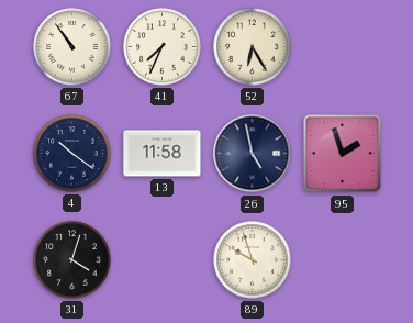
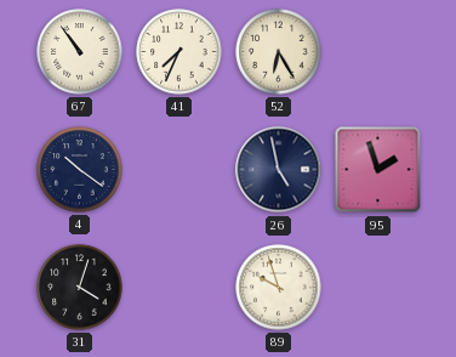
13: 11:58 -> none (163, 154)
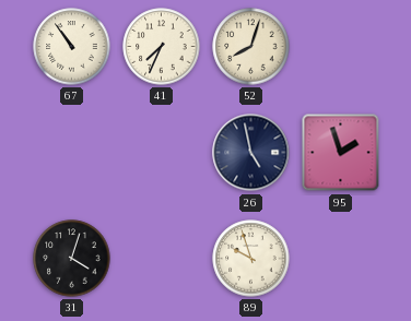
52: 6:25 -> 8:03 (251, 47)
4: 10:21 -> none (80, 170)
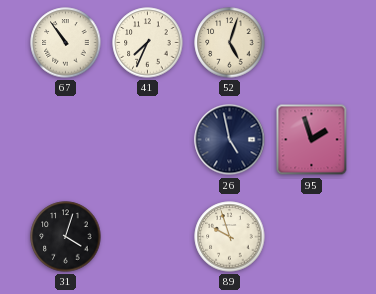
52: 8:03 -> 5:03 (230, 43)
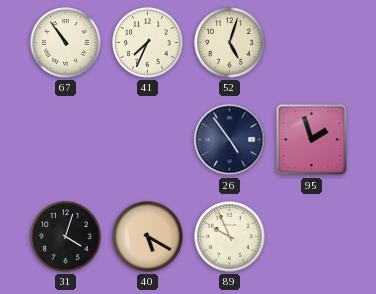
26: 4:58 -> 4:54 (230, 140)
40: none -> 5:20 (148, 237)
89: 9:57 -> 9:56 (230, 237)
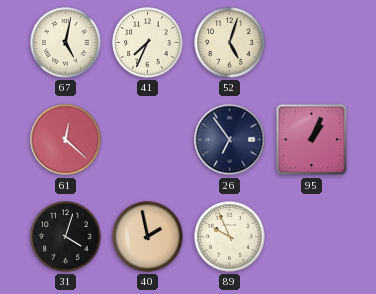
67: 10:54 -> 5:02 (66, 43)
61: none -> 12:22 (66, 140)
26: 4:54 -> 6:54 (230, 140)
95: 1:57 -> 1:04 (312, 140)
40: 5:20 -> 1:58 (148, 237)
